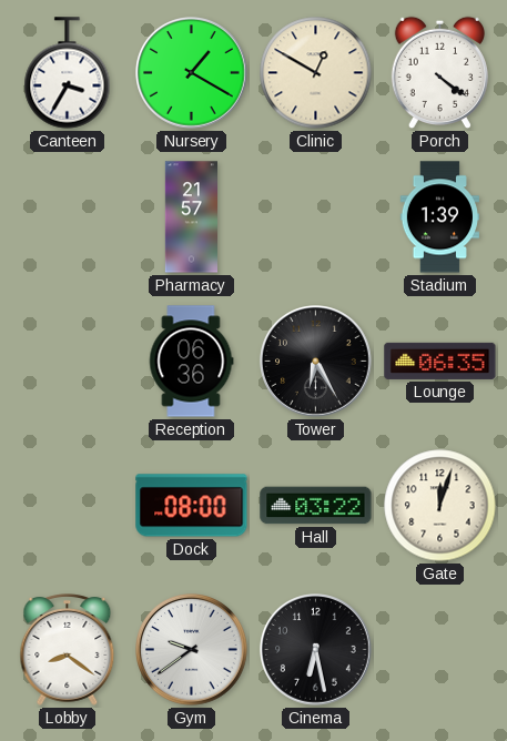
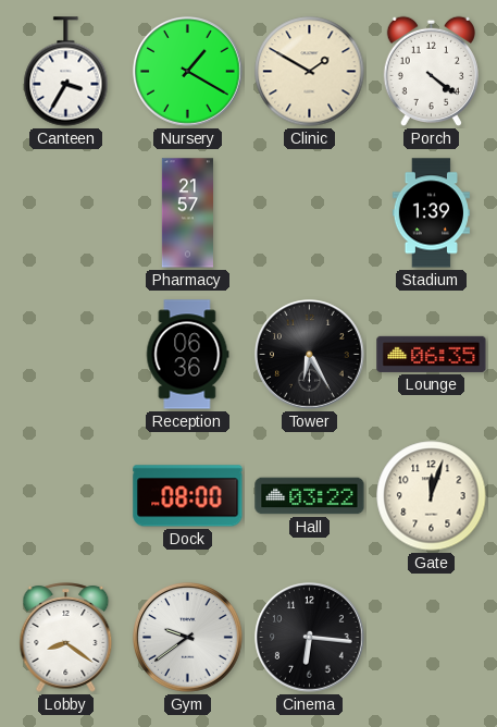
Clinic: 12:50 -> 1:50 (310, 72)
Cinema: 6:28 -> 6:16 (310, 638)
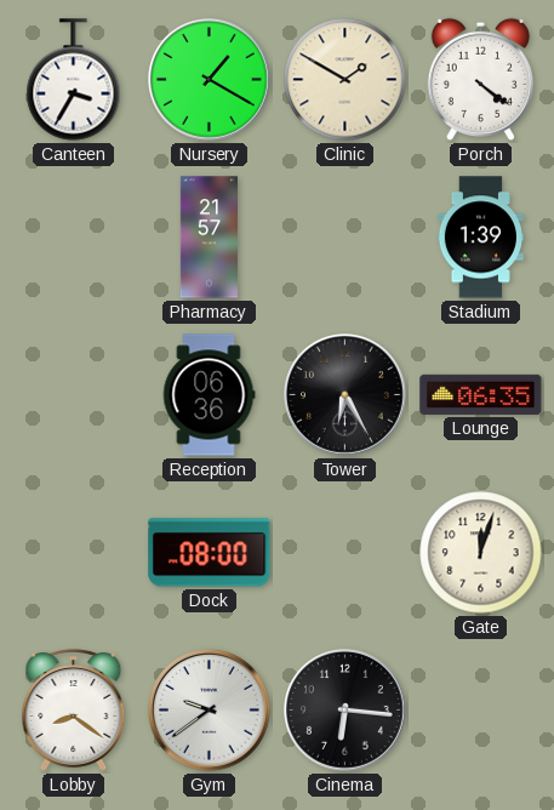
Hall: 03:22 -> none (310, 496)
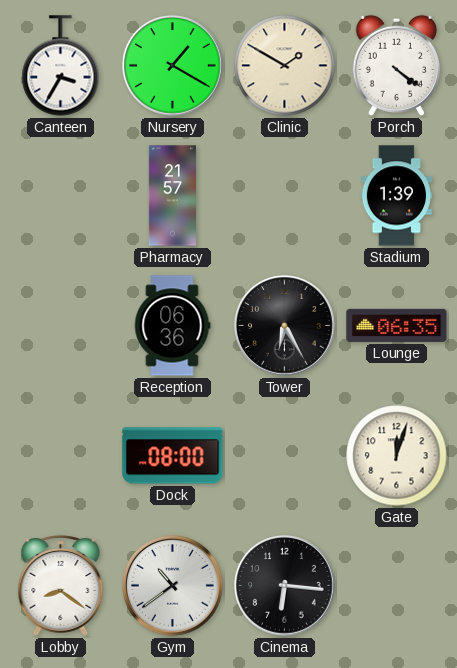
Gym: 9:39 -> 10:39 (173, 586)
